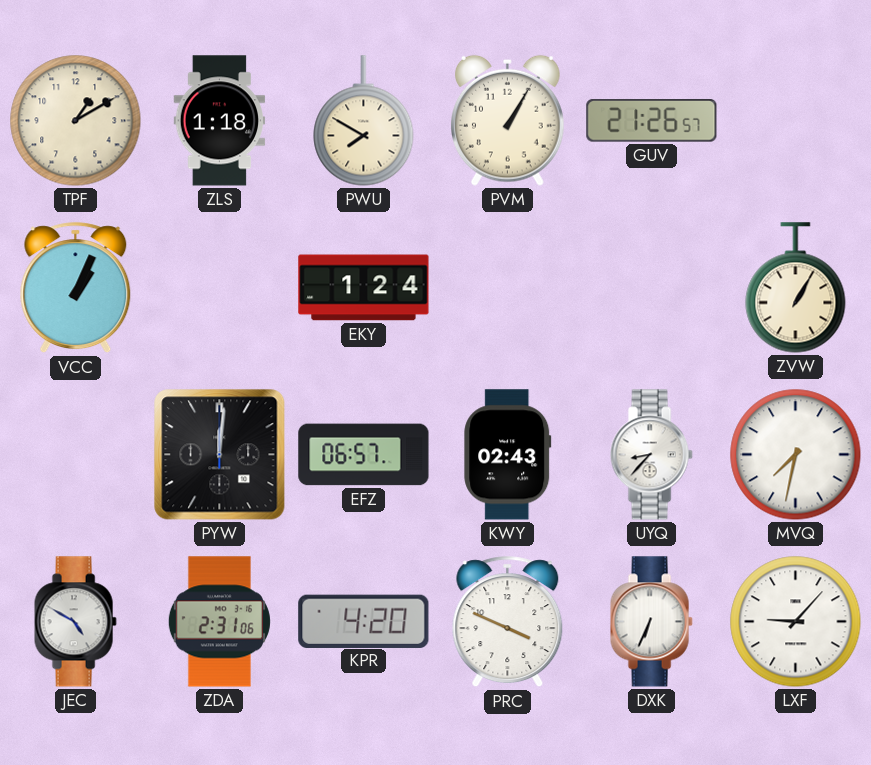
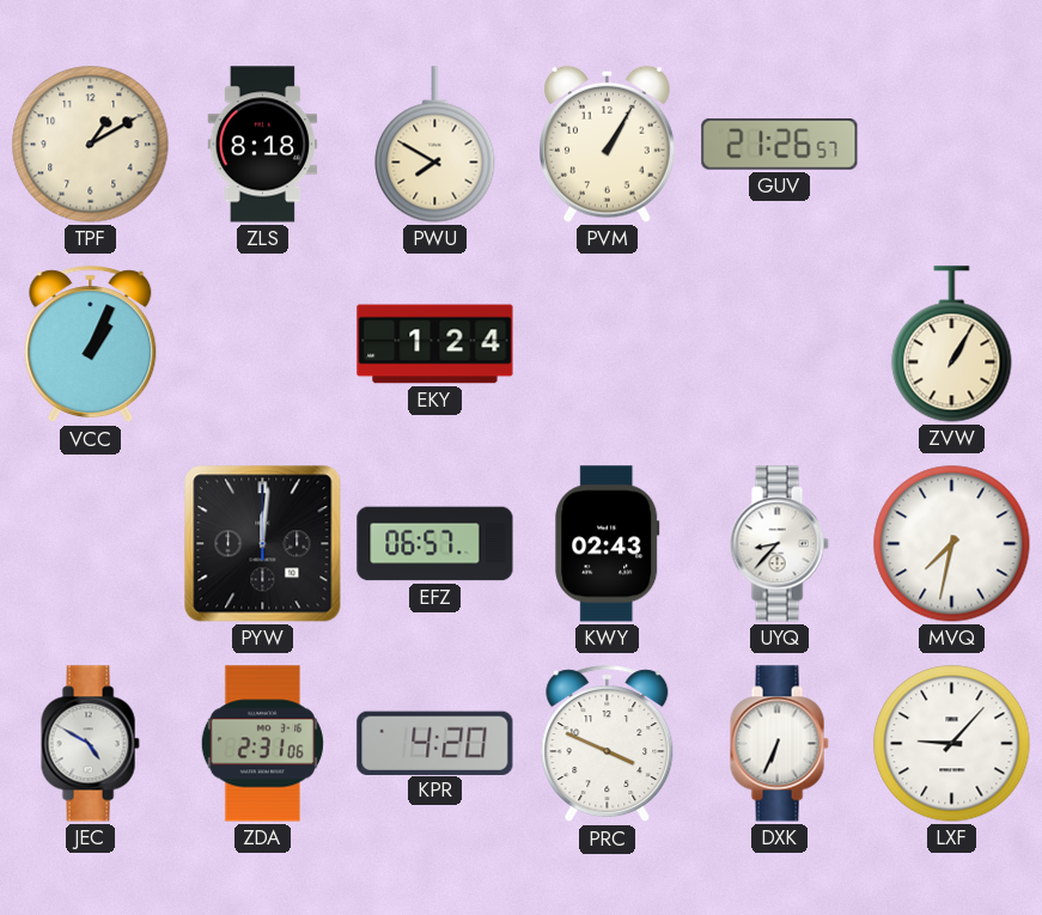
ZLS: 1:18 -> 8:18 (263, 145)
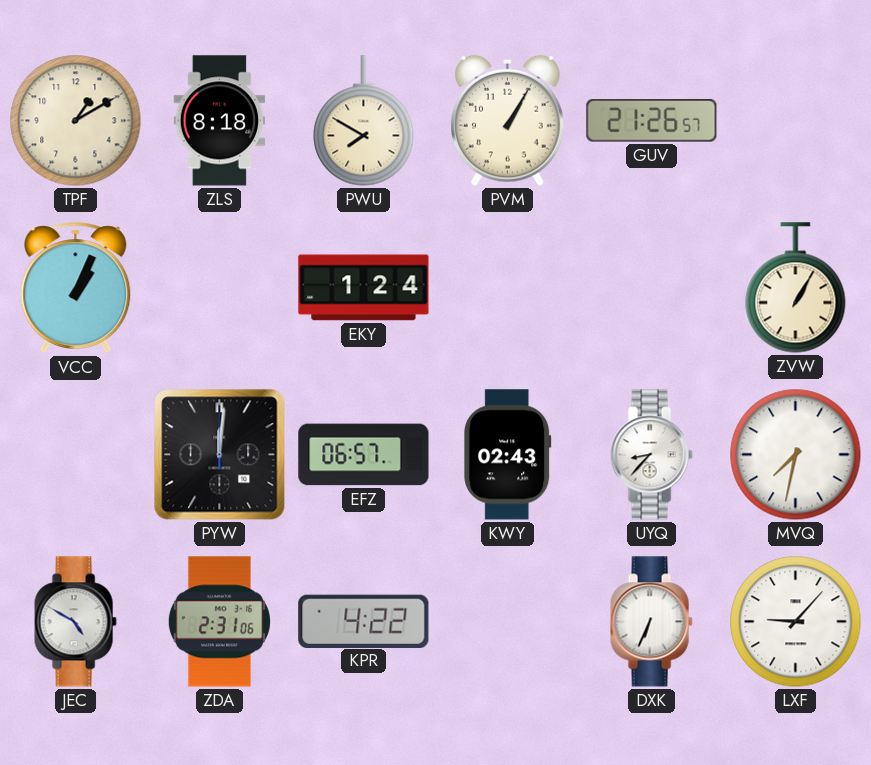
KPR: 4:20 -> 4:22 (364, 621)
PRC: 3:49 -> none (608, 744)
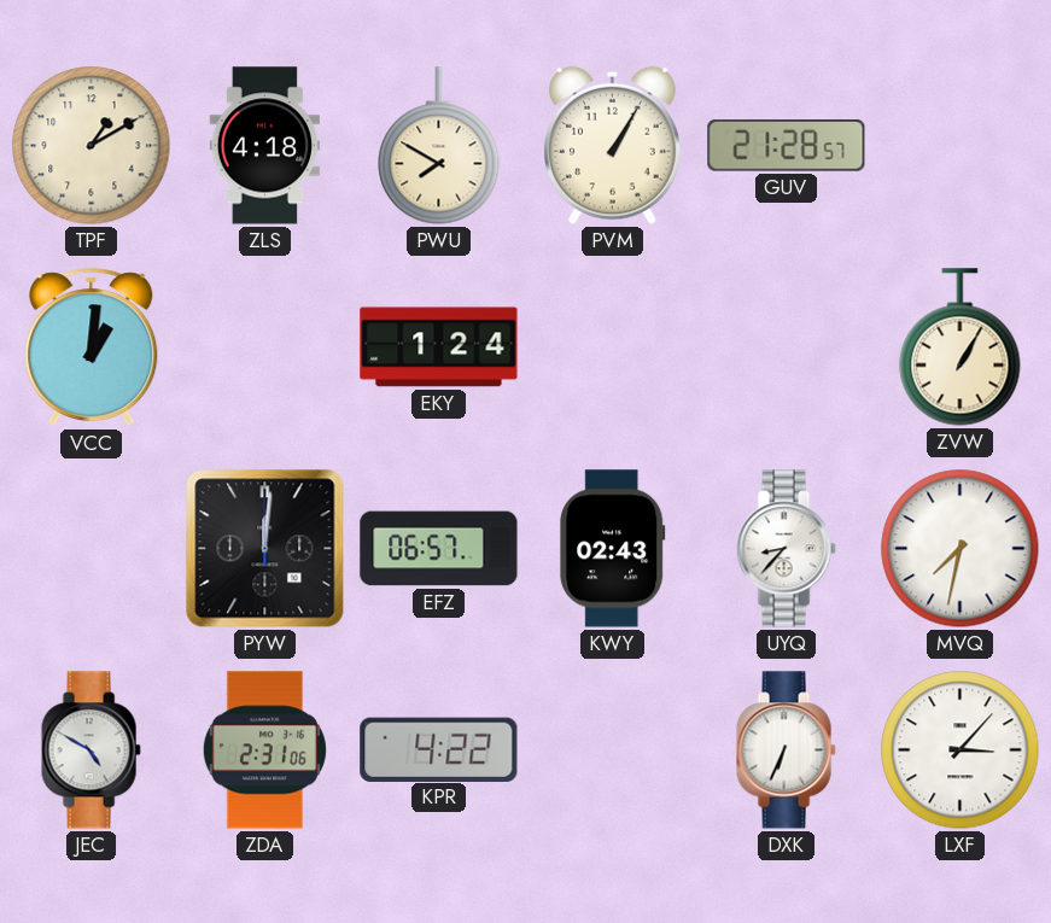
ZLS: 8:18 -> 4:18 (265, 146)
GUV: 21:26 -> 21:28 (787, 146)
VCC: 1:04 -> 1:01 (92, 347)
LXF: 9:07 -> 3:07 (961, 750)
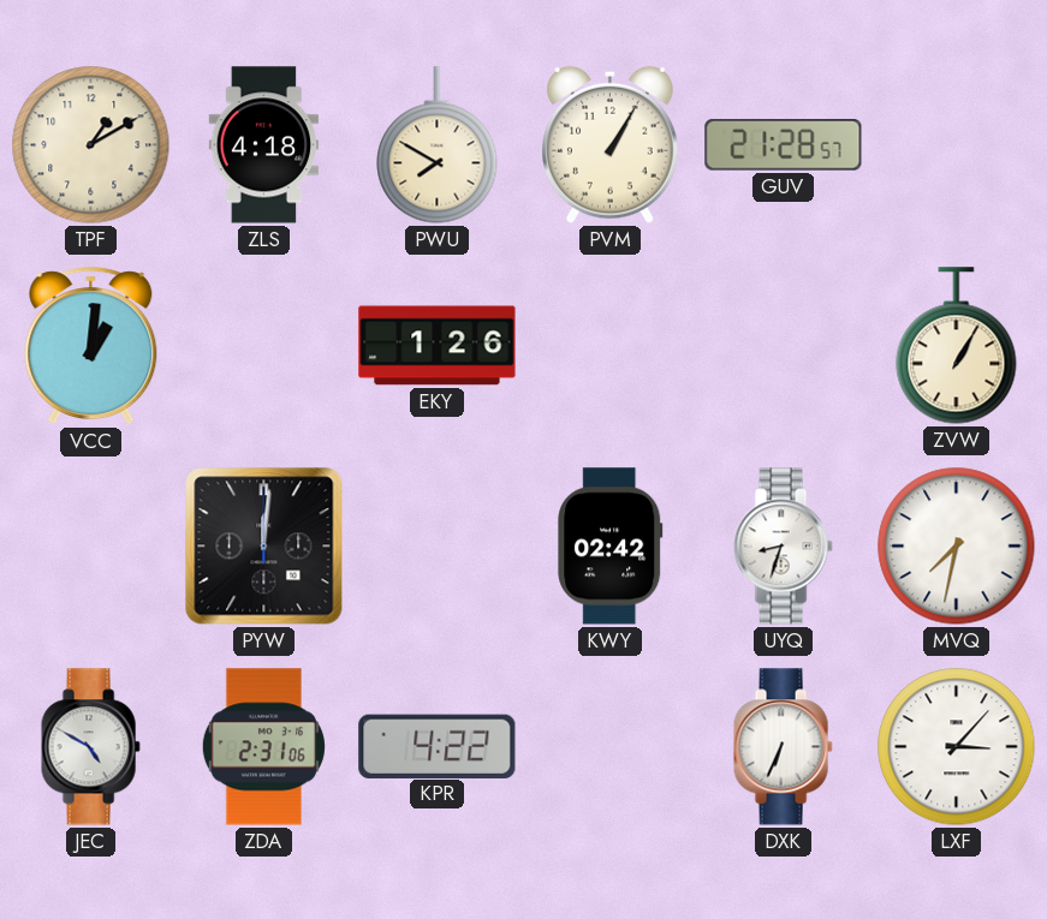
EKY: 1:24 -> 1:26 (438, 346)
EFZ: 06:57 -> none (439, 549)
KWY: 02:43 -> 02:42 (611, 547)
UYQ: 8:37 -> 8:33 (783, 547)
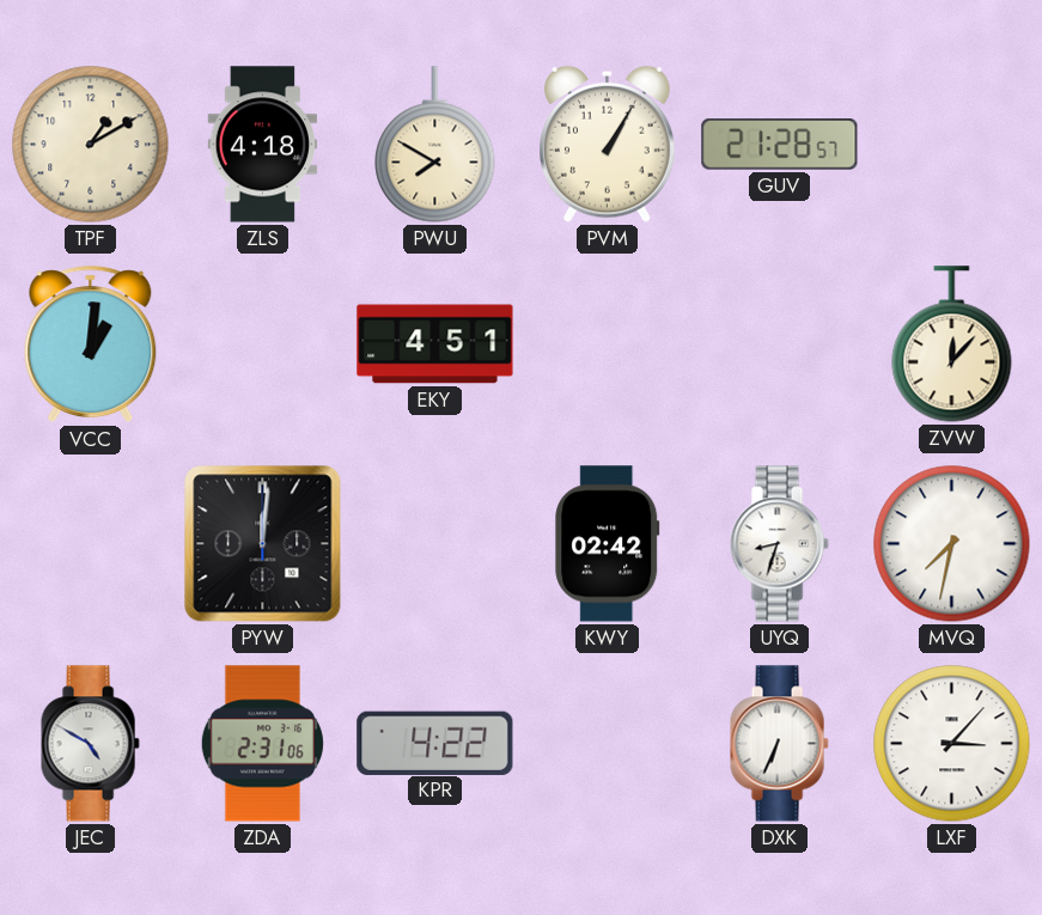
EKY: 1:26 -> 4:51 (435, 344)
ZVW: 1:05 -> 12:07 (952, 344)
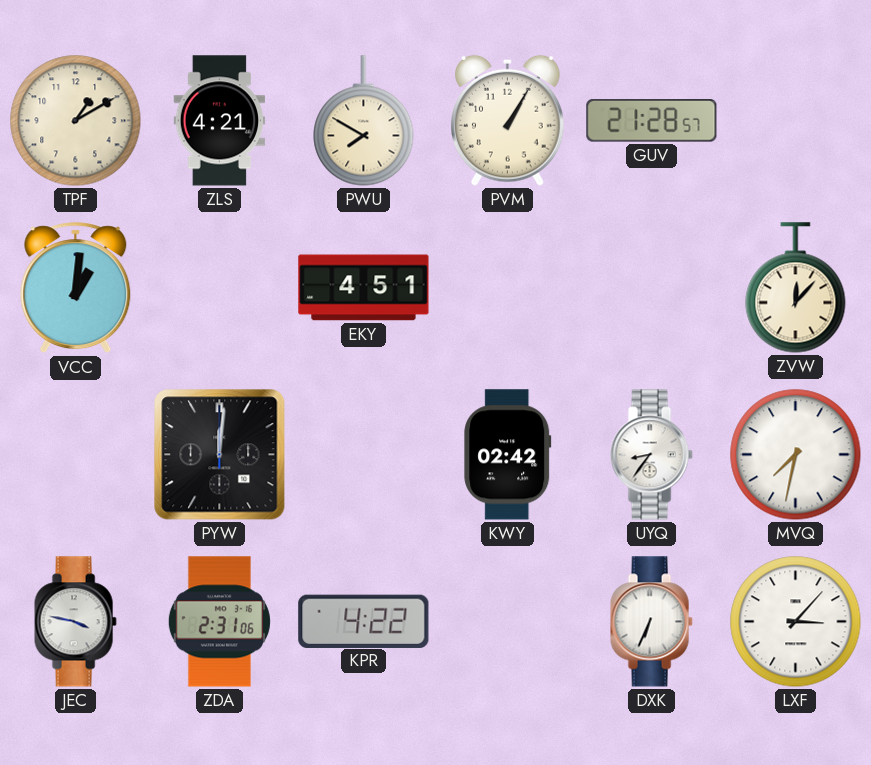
ZLS: 4:18 -> 4:21 (220, 121)
UYQ: 8:33 -> 8:36 (651, 455)
JEC: 4:50 -> 3:47 (75, 622)
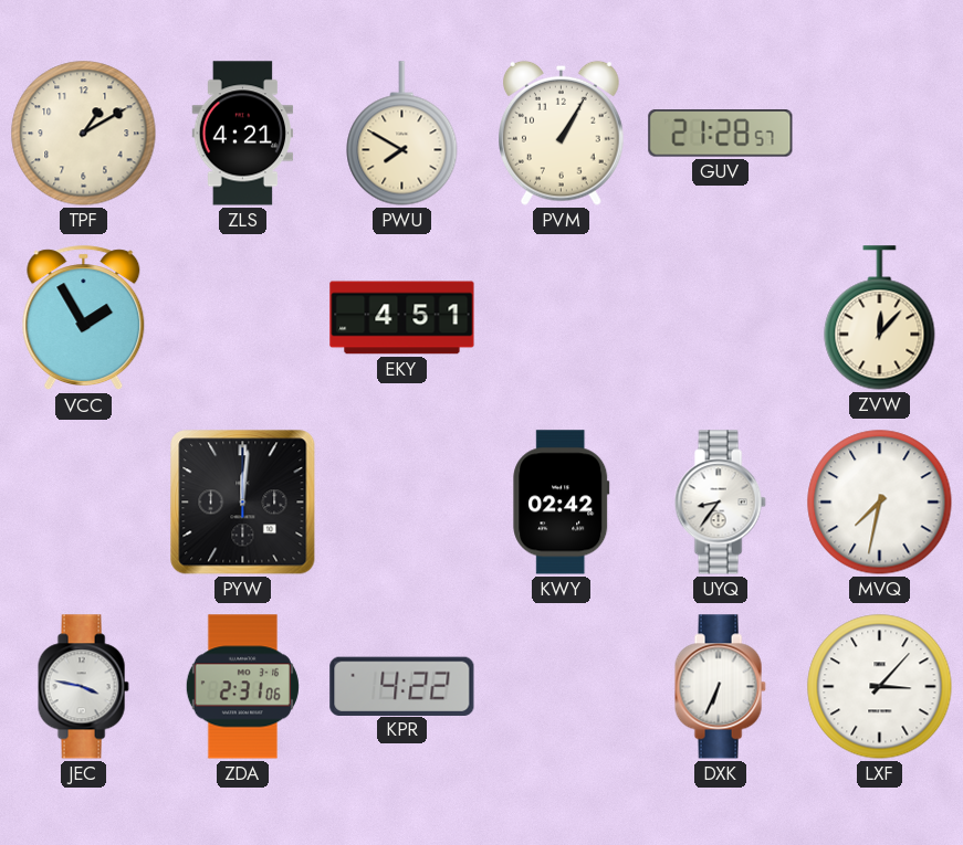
VCC: 1:01 -> 1:55 (84, 318)
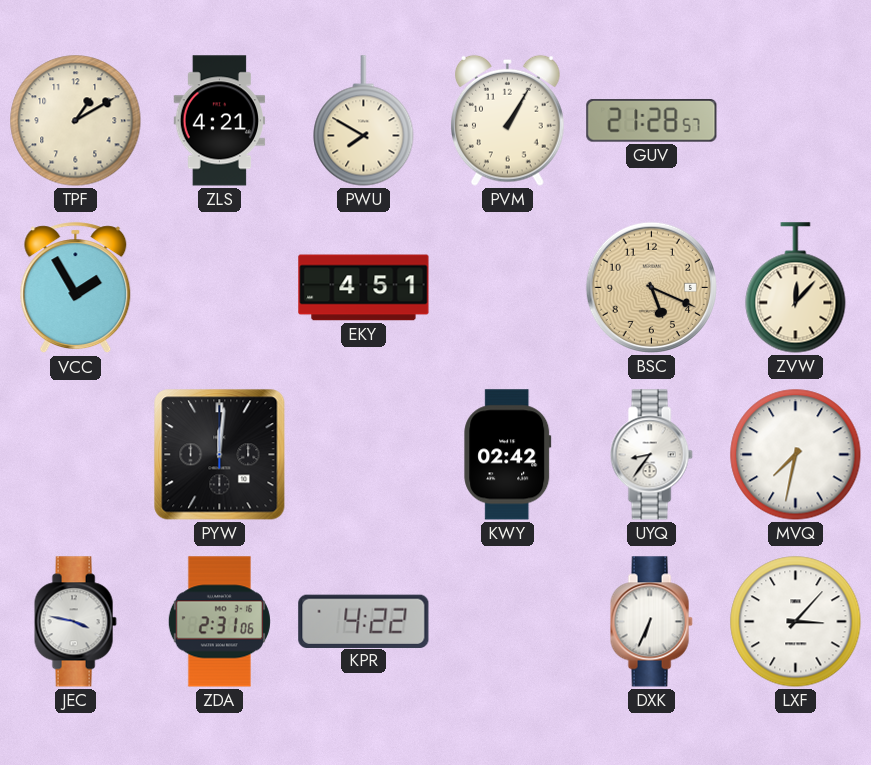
BSC: none -> 5:19 (651, 287)
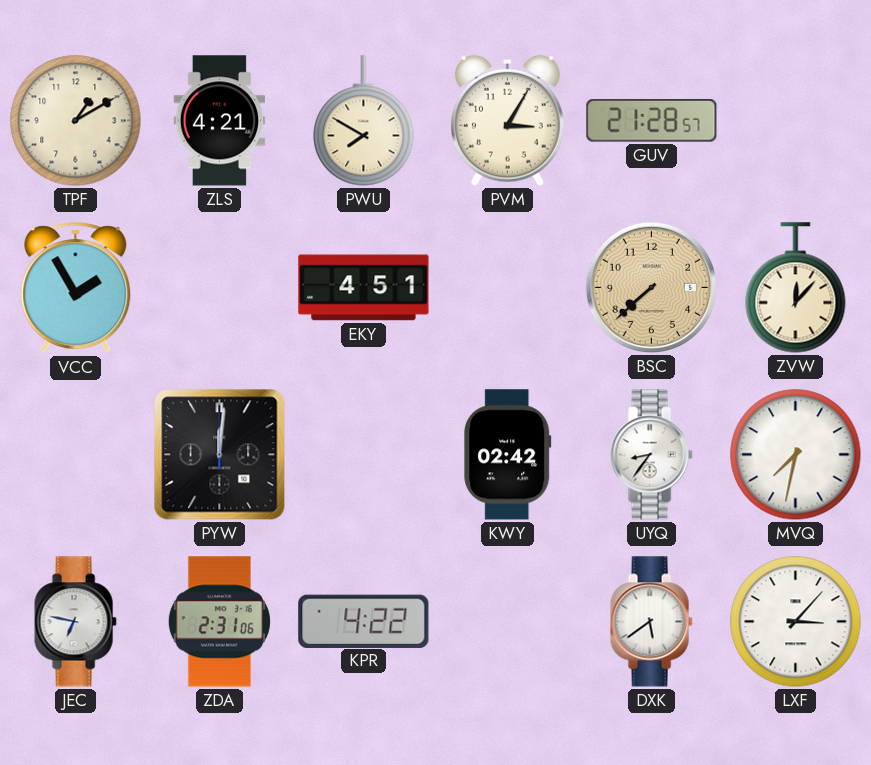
PVM: 1:05 -> 3:05 (508, 120)
BSC: 5:19 -> 7:38 (651, 287)
JEC: 3:47 -> 6:47 (75, 622)
DXK: 6:34 -> 5:39 (651, 622)
